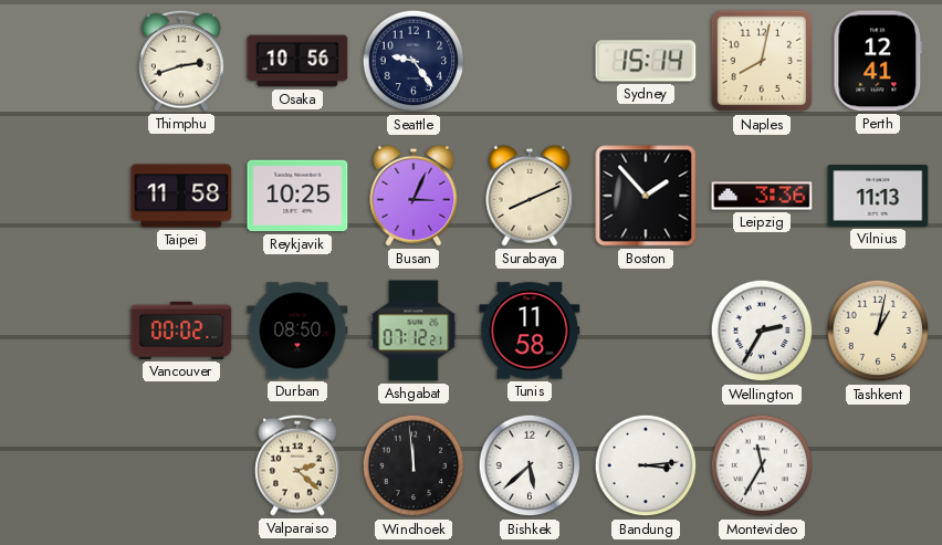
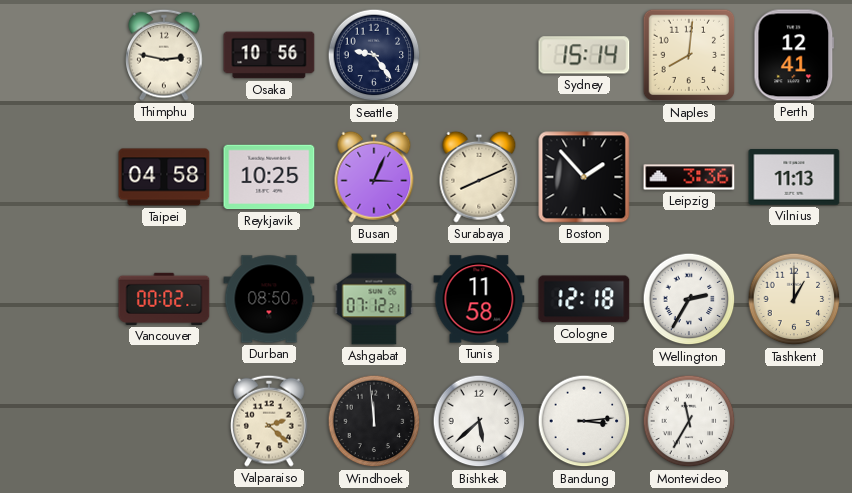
Thimphu: 2:42 -> 2:47 (164, 55)
Naples: 8:02 -> 8:01 (689, 55)
Taipei: 11:58 -> 04:58 (164, 177)
Cologne: none -> 12:18 (584, 299)
Tashkent: 1:02 -> 1:00 (794, 299)
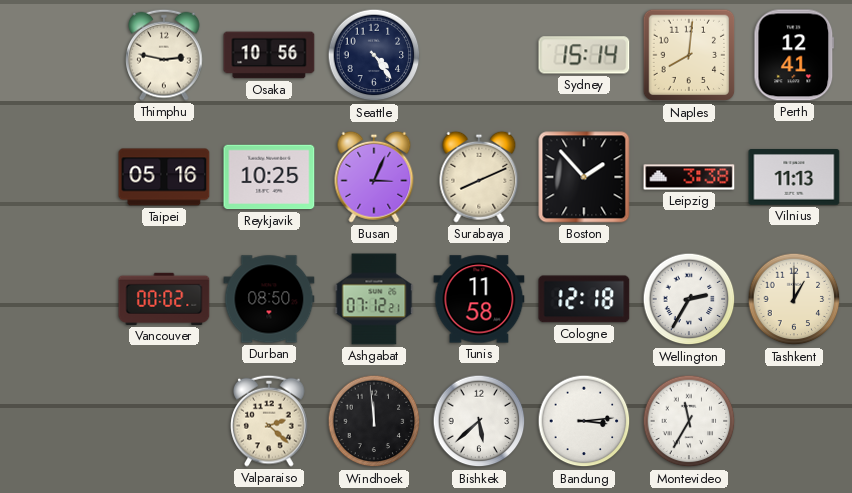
Seattle: 9:24 -> 4:24 (374, 55)
Taipei: 04:58 -> 05:16 (164, 177)
Leipzig: 3:36 -> 3:38 (689, 177)
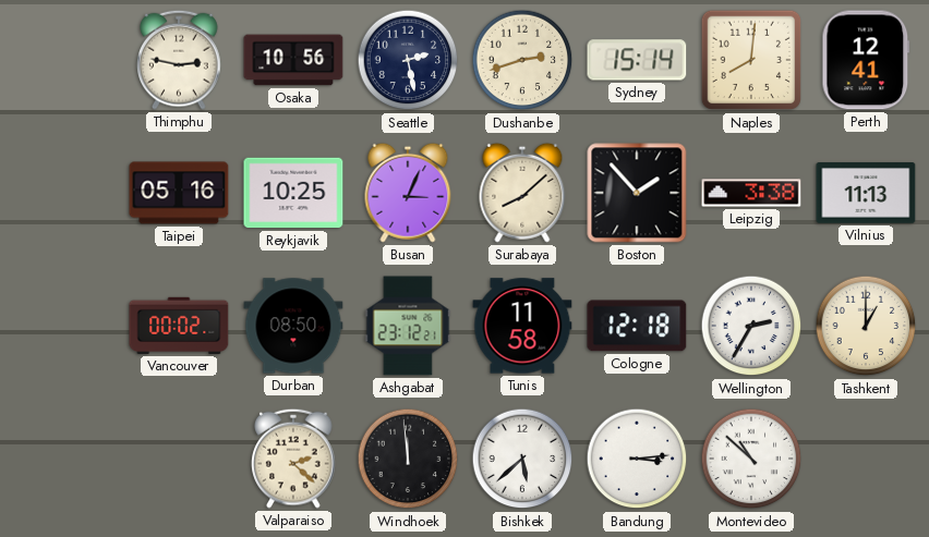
Seattle: 4:24 -> 2:28 (408, 60)
Dushanbe: none -> 2:42 (522, 60)
Surabaya: 8:11 -> 8:08 (522, 193)
Ashgabat: 07:12 -> 23:12 (408, 326)
Montevideo: 11:35 -> 10:52 (751, 459)
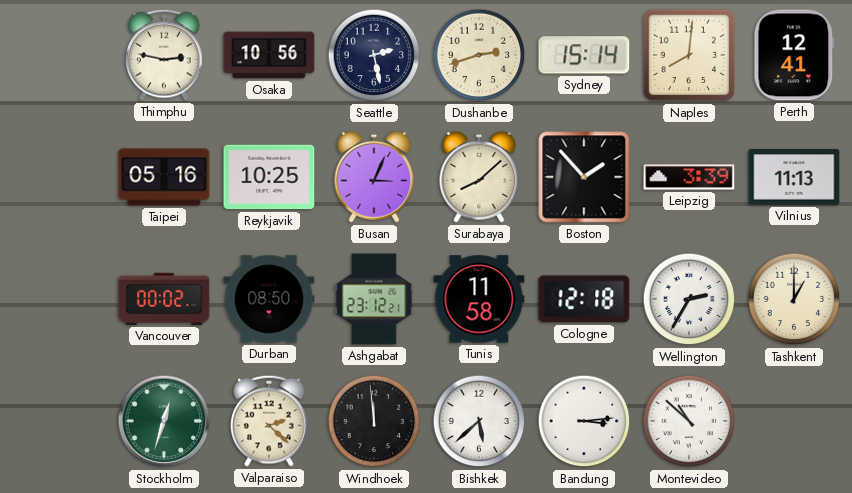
Leipzig: 3:38 -> 3:39 (689, 177)
Stockholm: none -> 12:33 (164, 421)
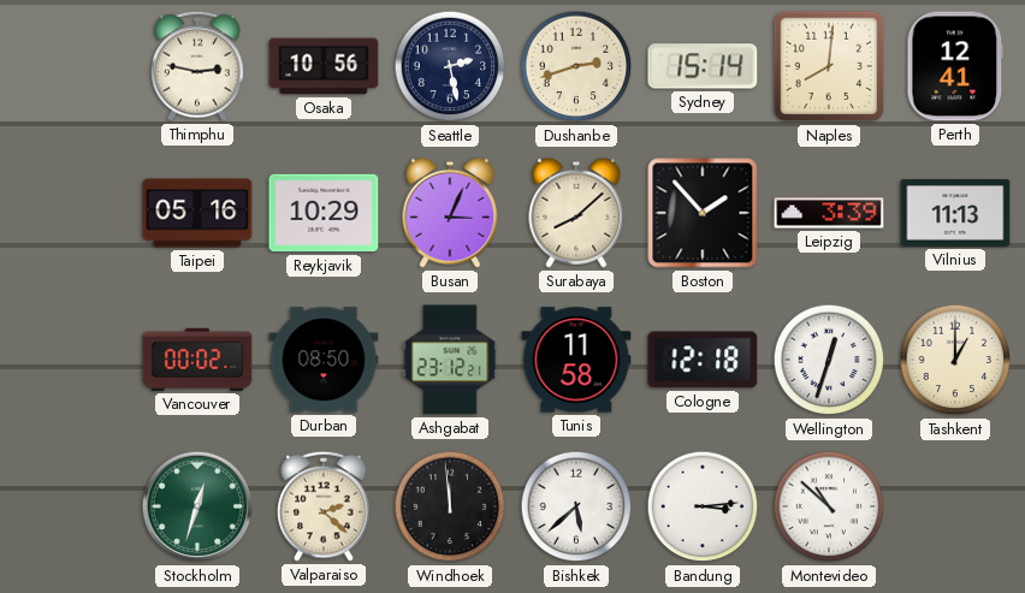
Reykjavik: 10:25 -> 10:29 (324, 213)
Wellington: 2:35 -> 12:33 (829, 360)
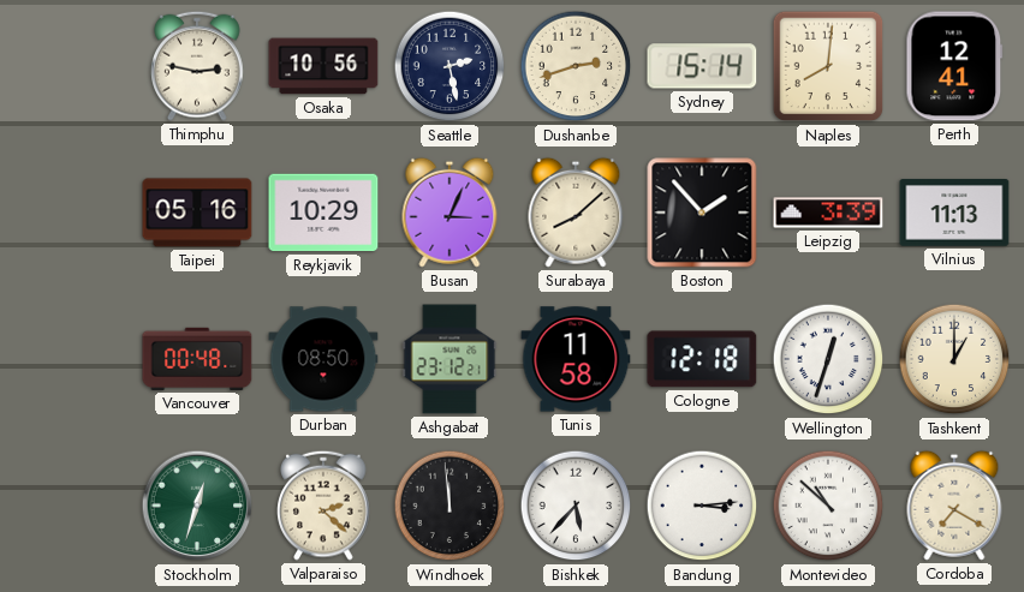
Vancouver: 00:02 -> 00:48 (197, 359)
Bishkek: 5:38 -> 5:37 (576, 506)
Cordoba: none -> 7:20 (954, 506)
